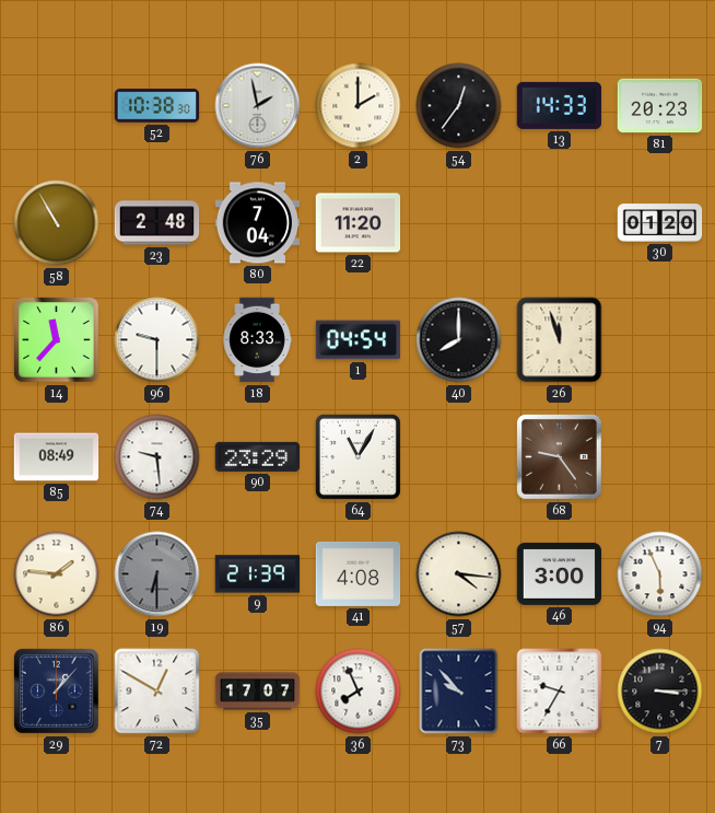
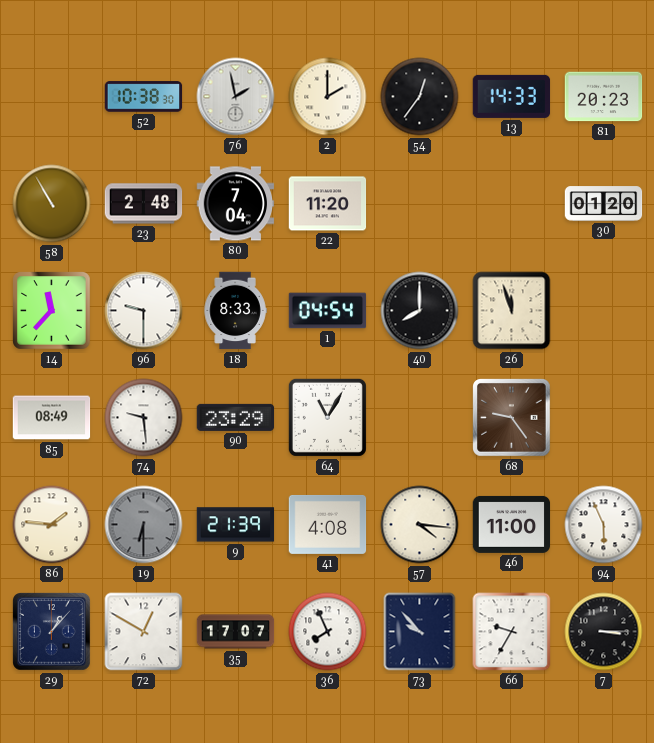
46: 3:00 -> 11:00 (512, 524)
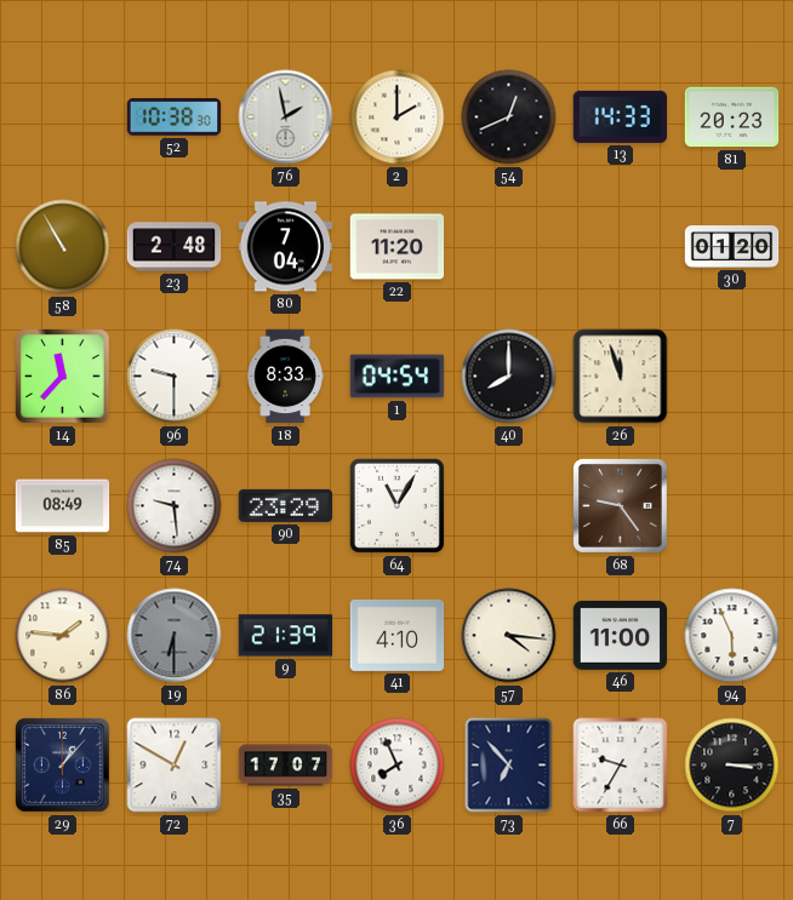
54: 12:36 -> 12:41 (509, 117)
41: 4:08 -> 4:10 (398, 635)
73: 9:53 -> 6:53 (509, 766)
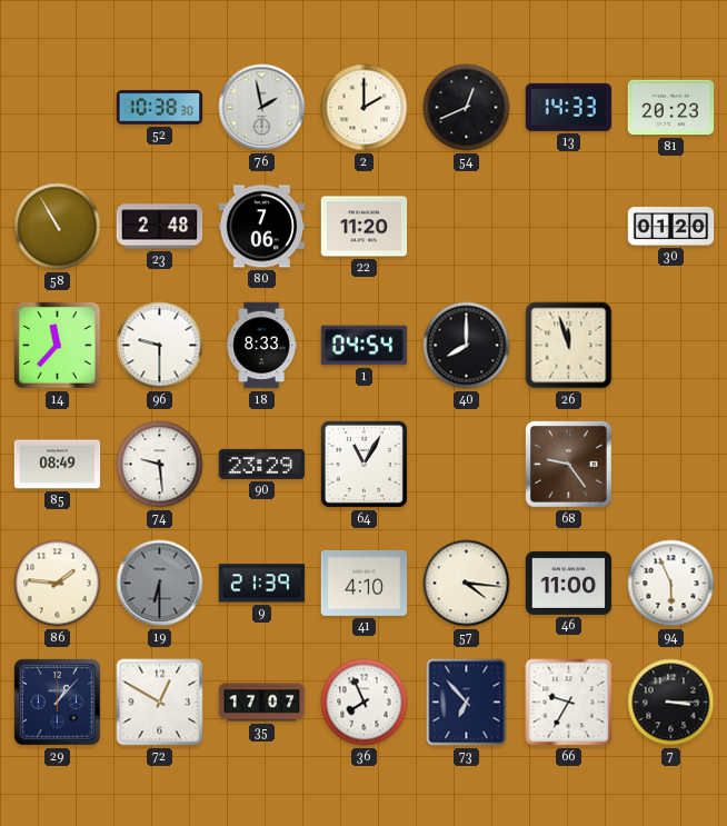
80: 7:04 -> 7:06 (262, 227)
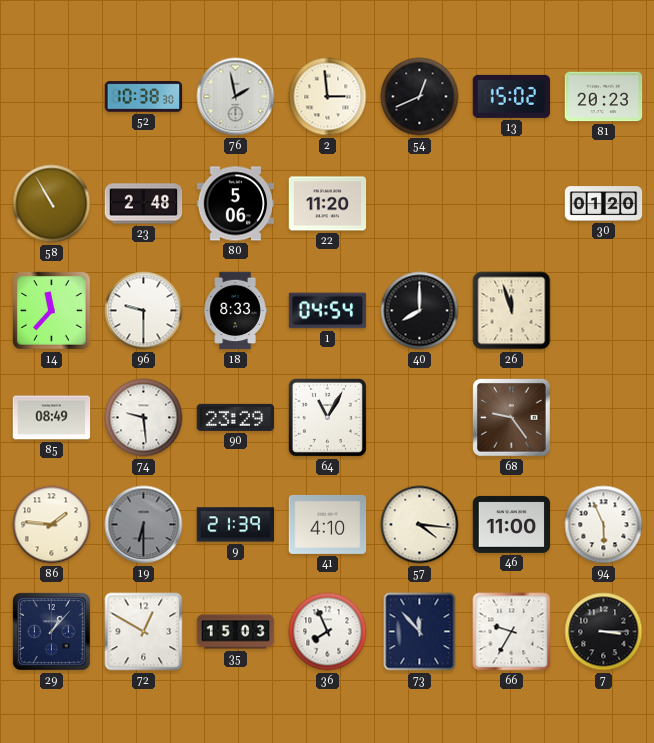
2: 2:00 -> 2:59 (328, 97)
13: 14:33 -> 15:02 (512, 96)
80: 7:06 -> 5:06 (236, 204)
35: 17:07 -> 15:03 (236, 632)
73: 6:53 -> 11:53 (420, 632)
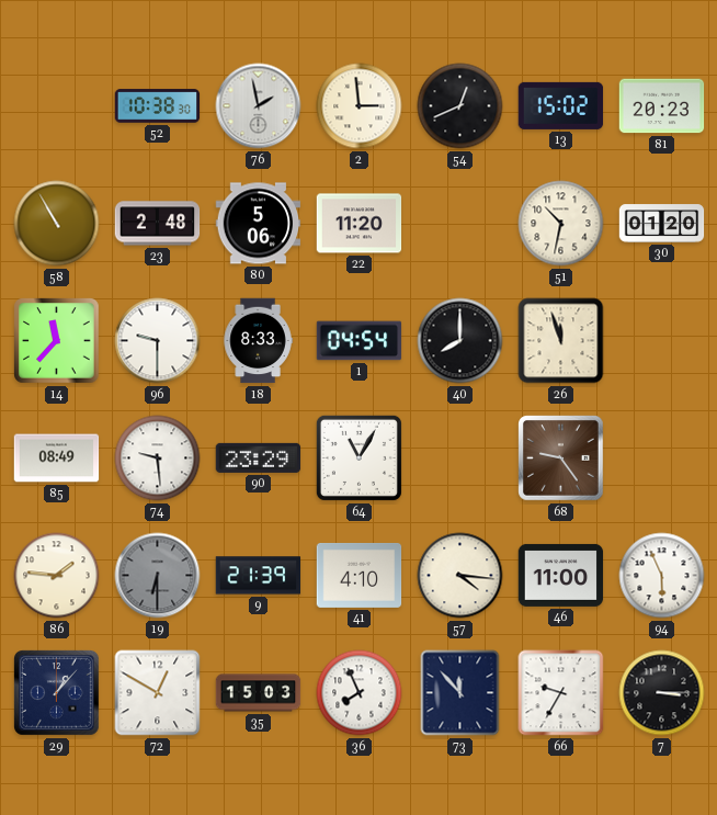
51: none -> 10:32 (561, 224)
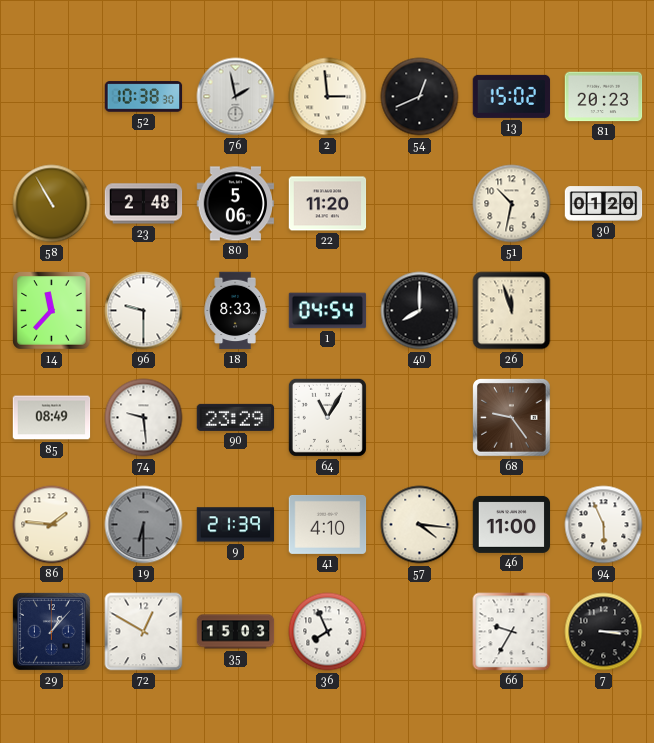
73: 11:53 -> none (460, 693)
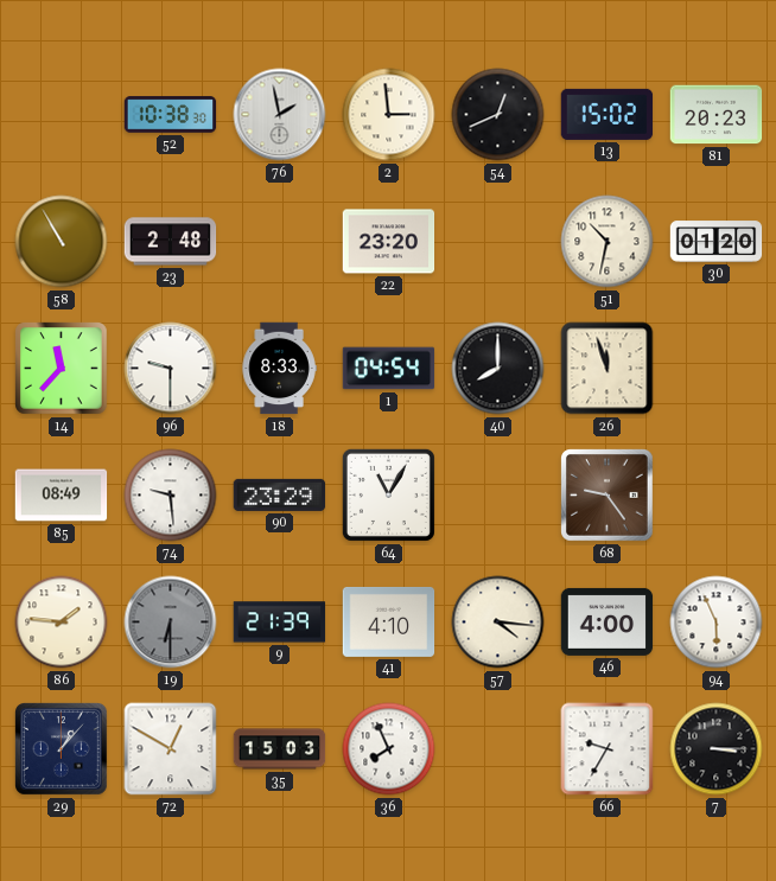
80: 5:06 -> none (236, 204)
22: 11:20 -> 23:20 (389, 242)
46: 11:00 -> 4:00 (608, 621)
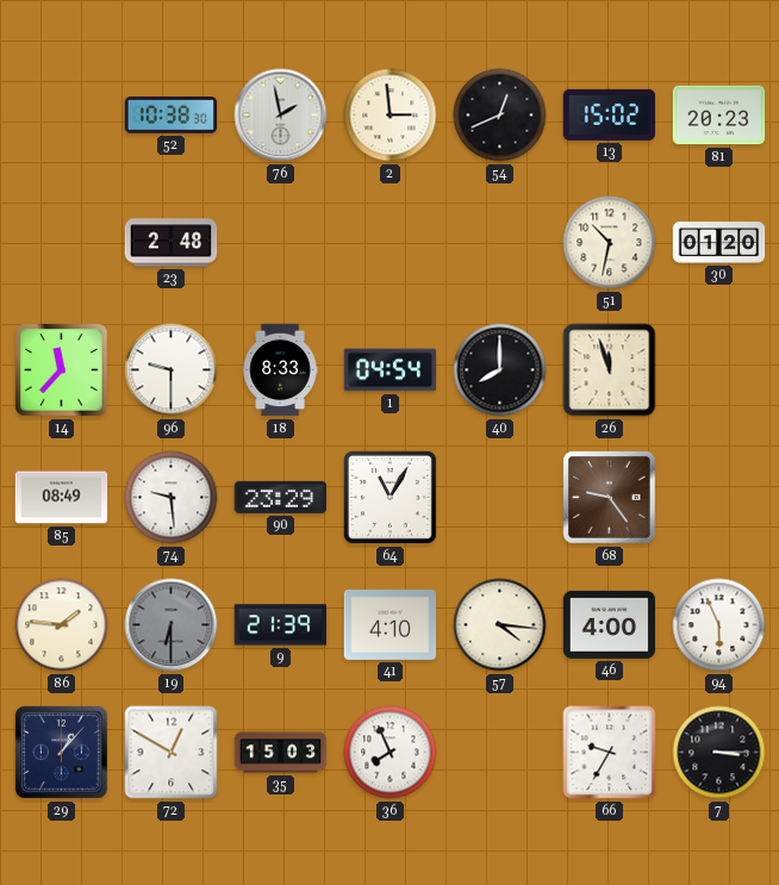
58: 10:55 -> none (62, 242)
22: 23:20 -> none (389, 242)
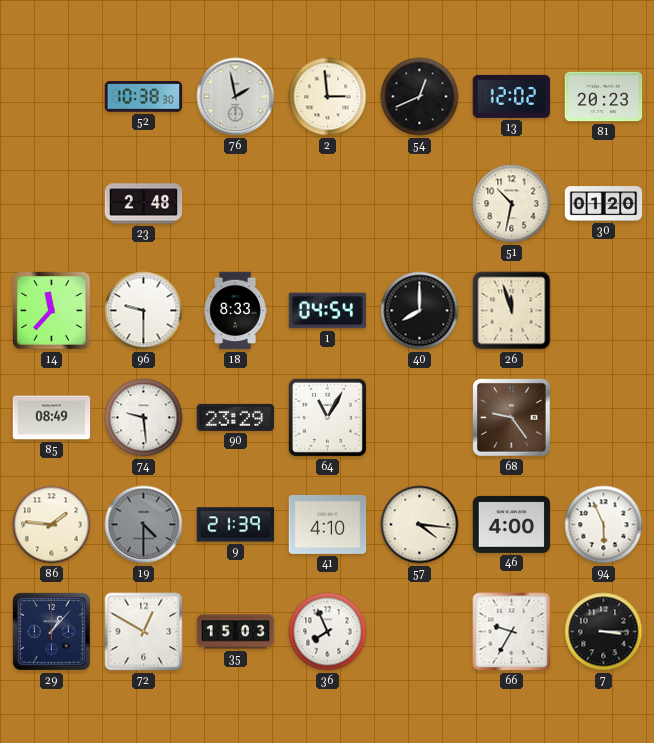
13: 15:02 -> 12:02 (512, 96)
19: 6:30 -> 4:30 (144, 525)
